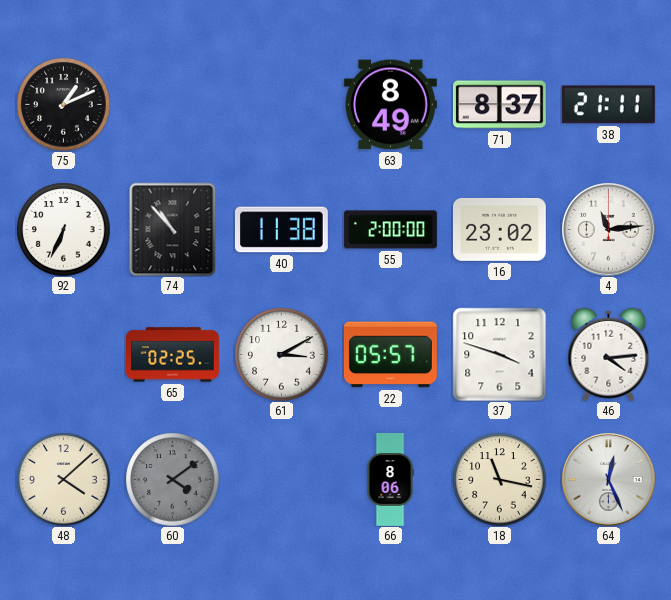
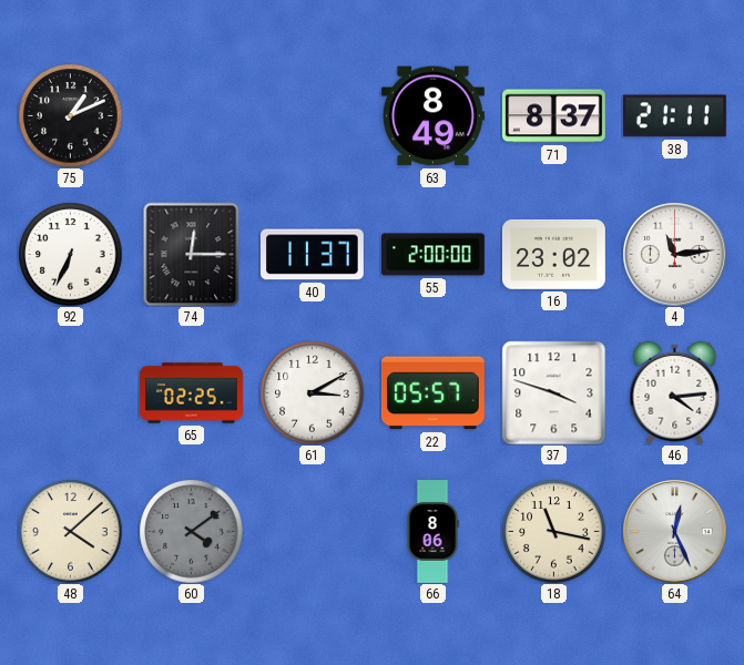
74: 10:53 -> 12:15 (192, 254)
40: 11:38 -> 11:37 (312, 255)
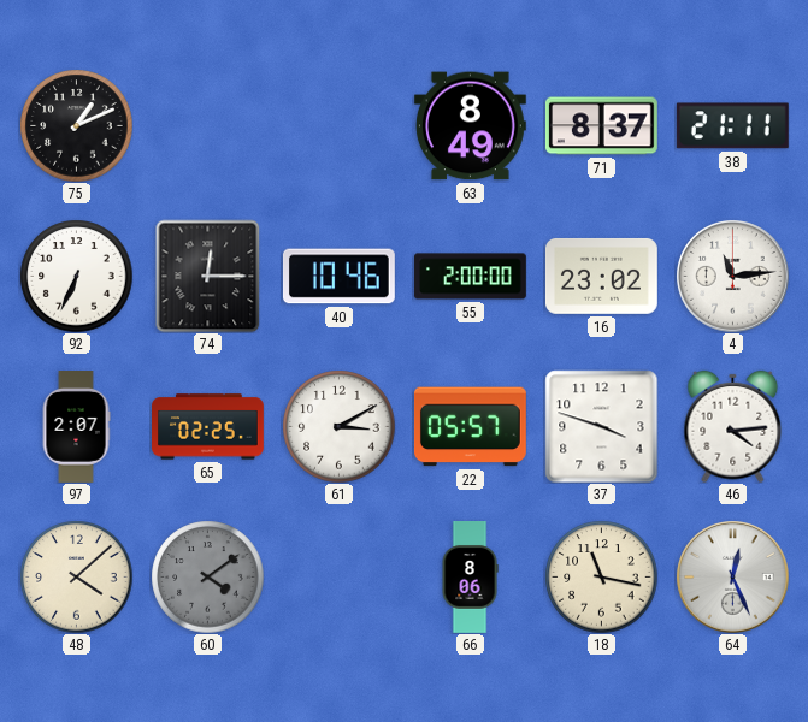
40: 11:37 -> 10:46 (338, 277)
97: none -> 2:07 (76, 427)
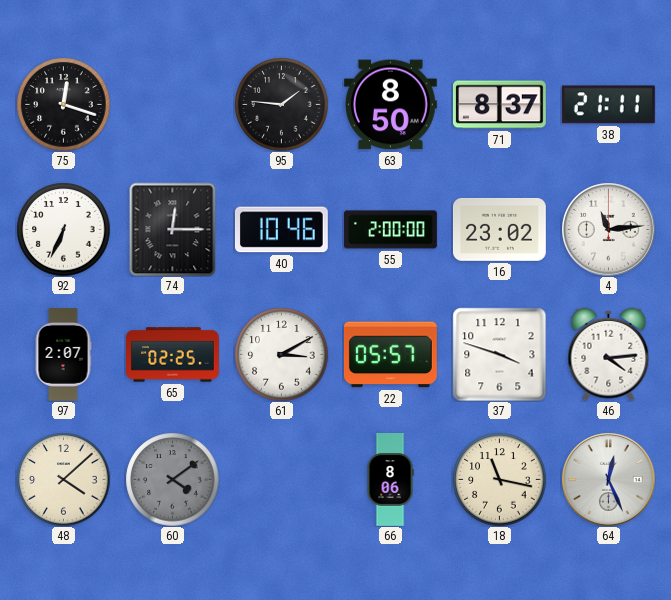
75: 1:11 -> 12:18 (63, 104)
95: none -> 1:46 (281, 104)
63: 8:49 -> 8:50 (390, 105)
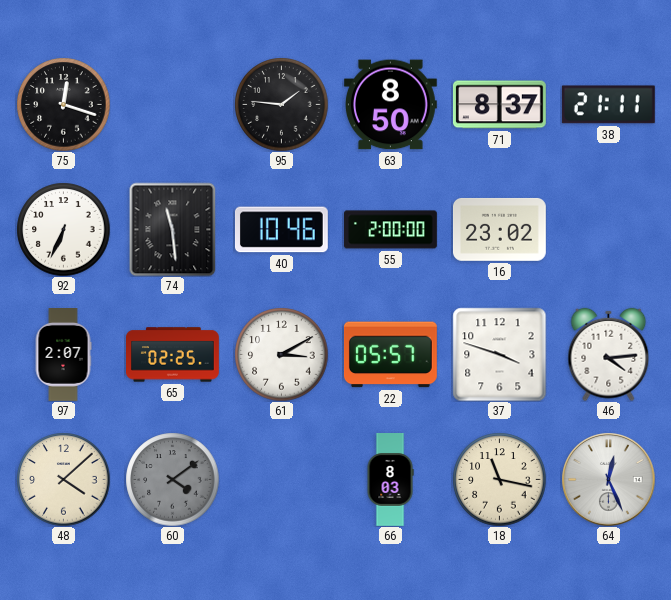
74: 12:15 -> 11:29 (173, 229)
4: 11:14 -> none (608, 229)
66: 8:06 -> 8:03 (390, 480)
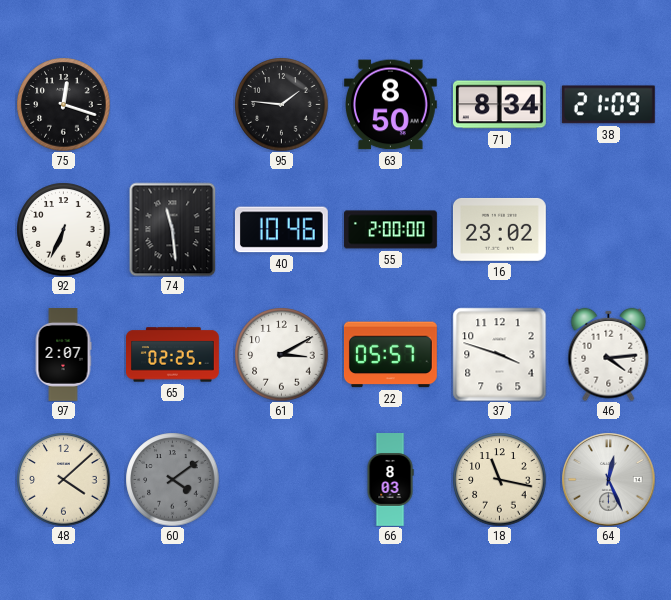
71: 8:37 -> 8:34 (499, 105)
38: 21:11 -> 21:09 (608, 105)
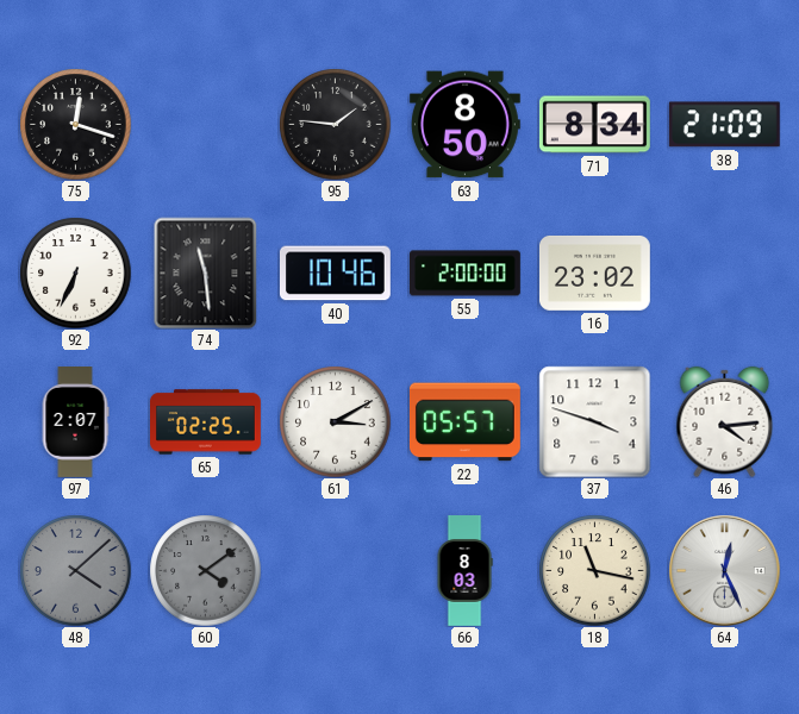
48 dial: cream -> grey (75, 570)
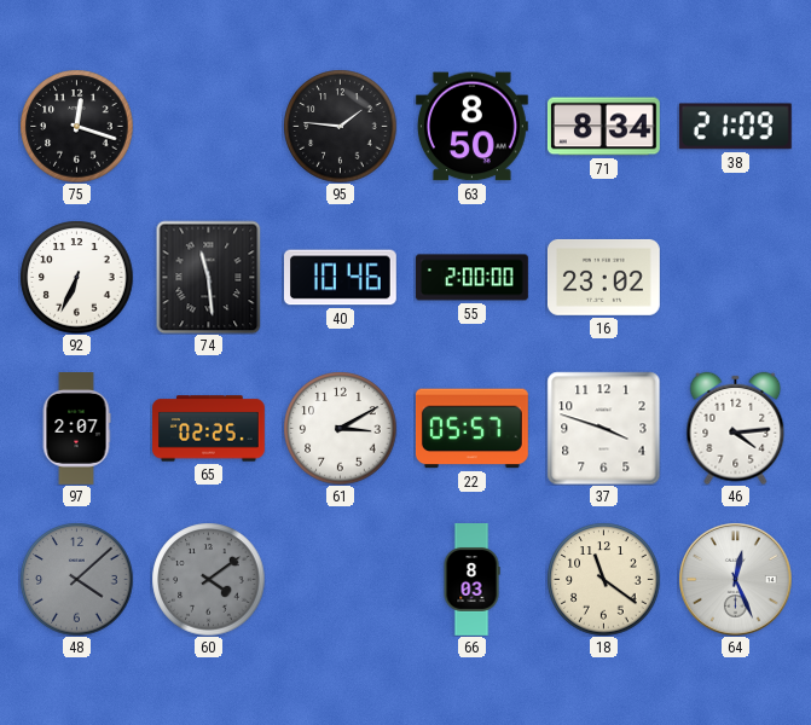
18: 11:17 -> 11:21 (603, 579)
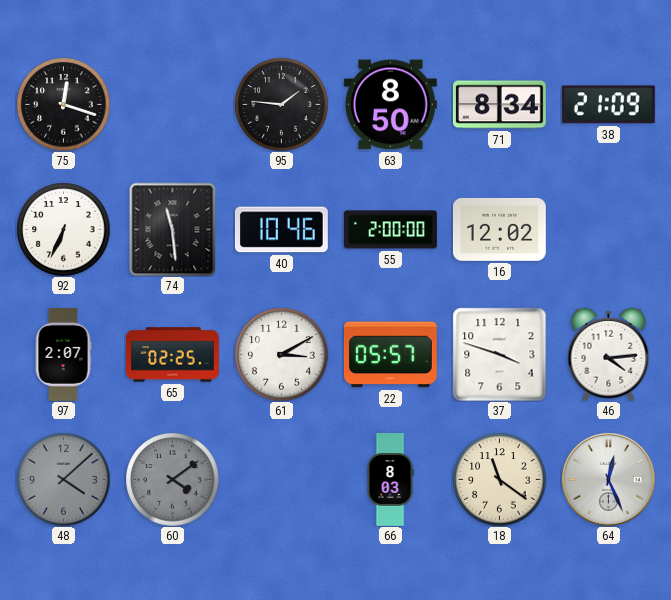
16: 23:02 -> 12:02 (499, 229)
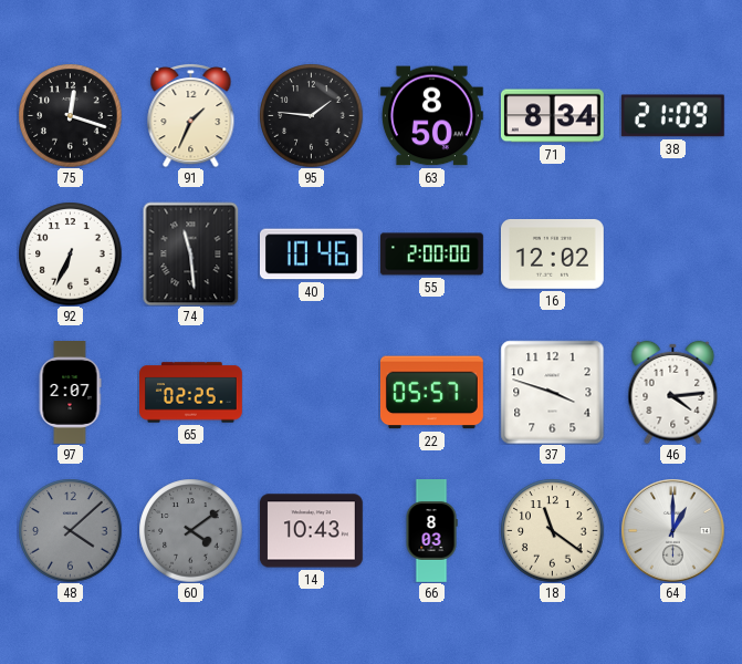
91: none -> 1:34 (191, 115)
61: 3:10 -> none (281, 354)
14: none -> 10:43 (311, 531)
64: 12:26 -> 1:00 (672, 530)
